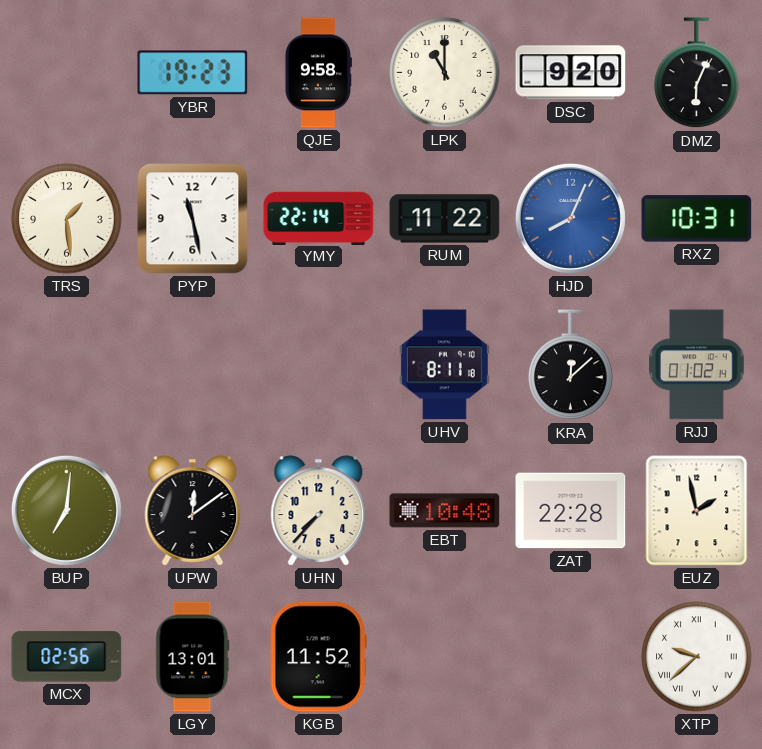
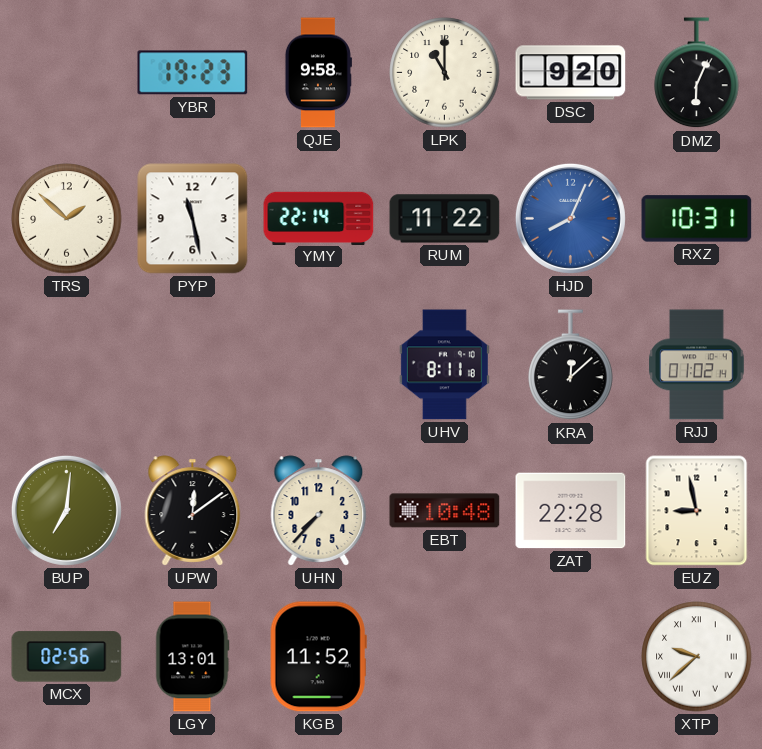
TRS: 1:29 -> 1:52 (67, 219)
EUZ: 1:58 -> 8:58 (697, 511)
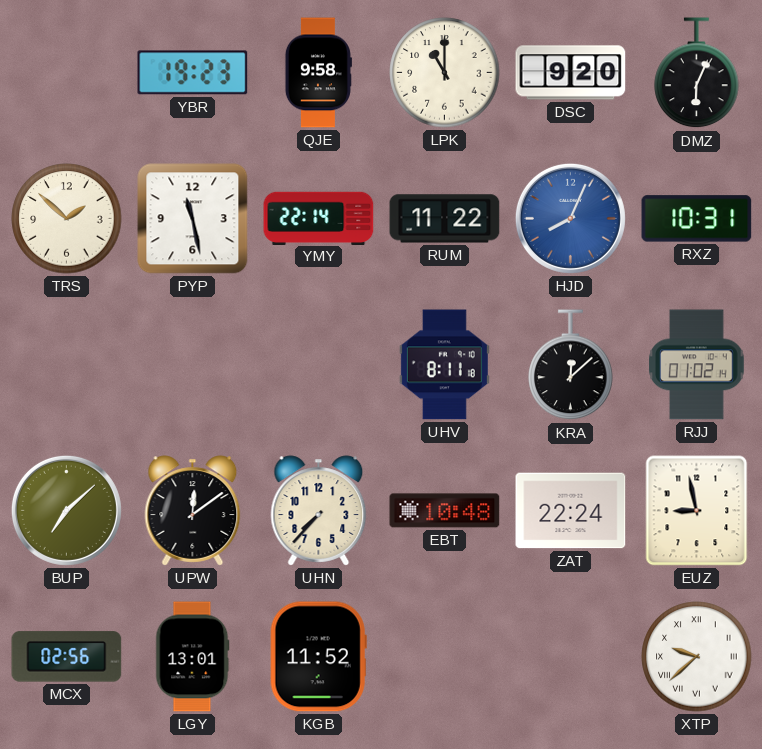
BUP: 7:01 -> 7:08 (66, 510)
ZAT: 22:28 -> 22:24 (571, 511)
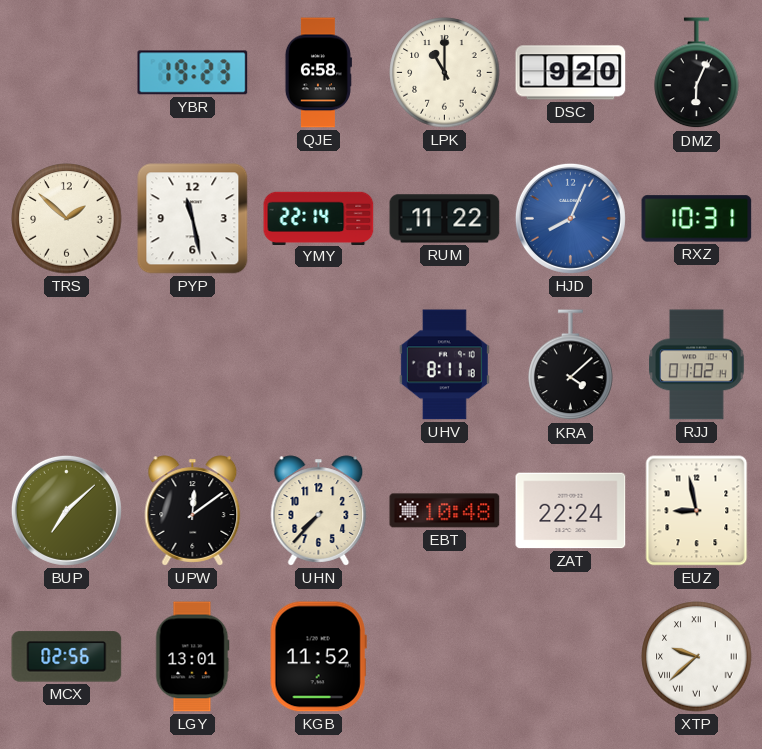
QJE: 9:58 -> 6:58 (318, 73)
KRA: 12:08 -> 4:08 (571, 365)
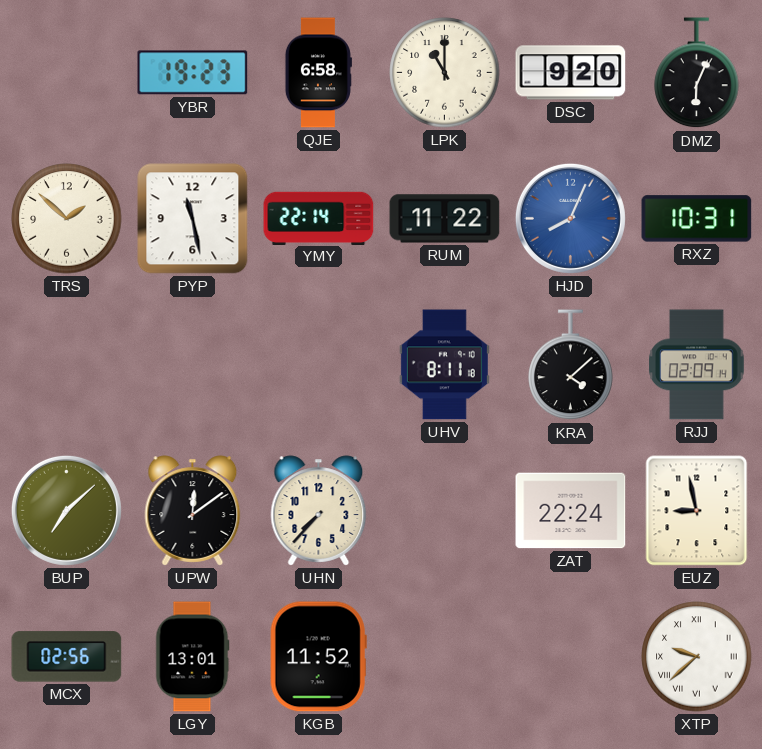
RJJ: 01:02 -> 02:09 (697, 365)
EBT: 10:48 -> none (445, 511)
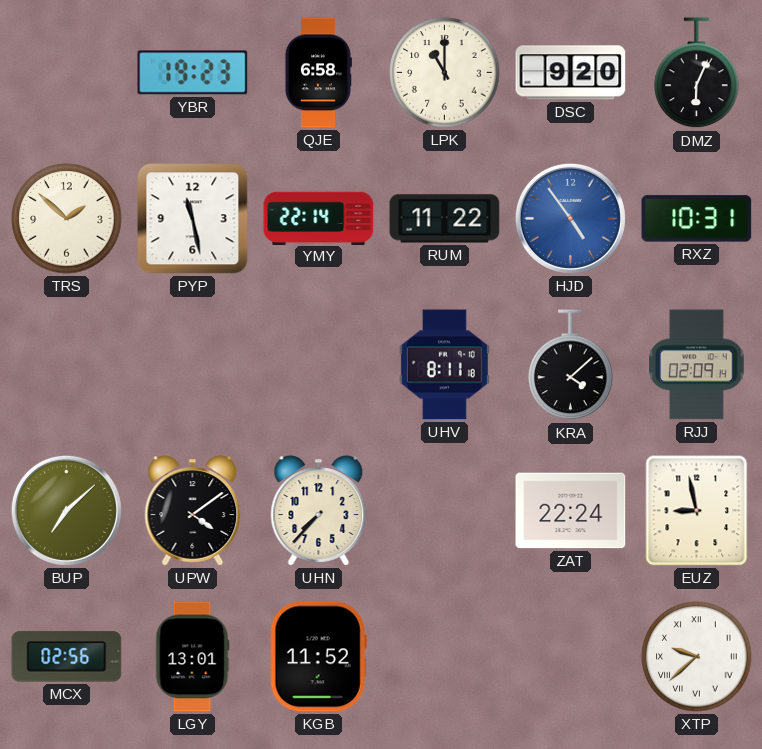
HJD: 8:04 -> 4:54 (570, 218)
UPW: 12:09 -> 4:09 (193, 511)
